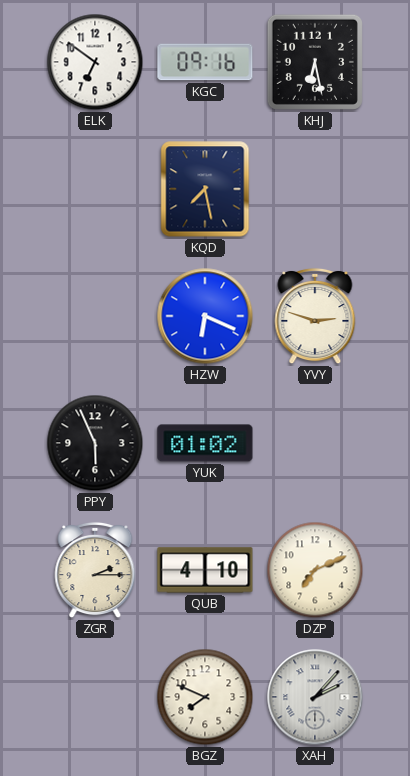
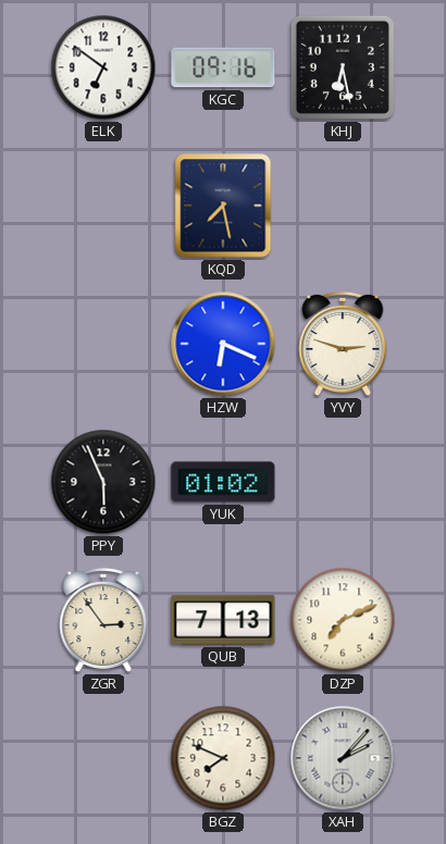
ZGR: 2:15 -> 2:54 (103, 620)
QUB: 4:10 -> 7:13 (223, 620)
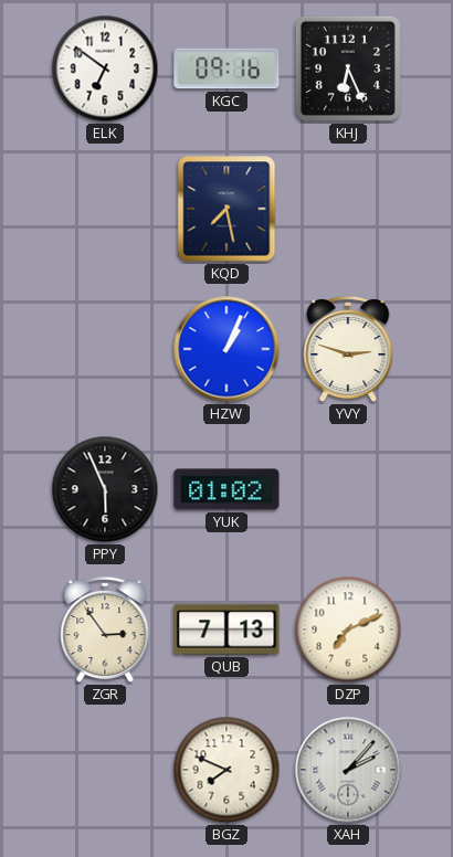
KHJ: 6:28 -> 6:26 (348, 68)
HZW: 6:19 -> 1:04 (227, 349)
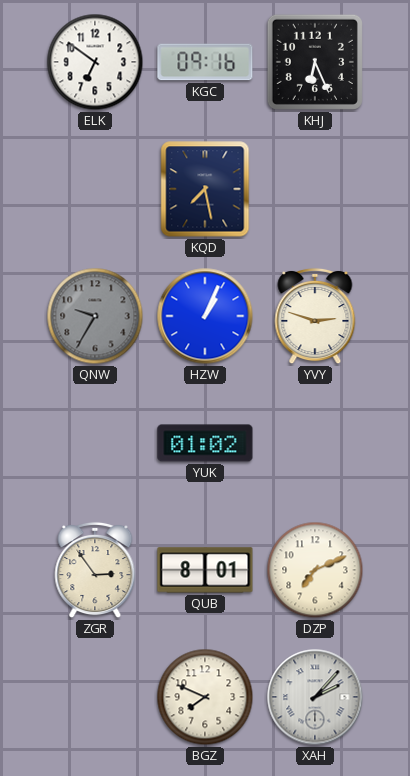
QNW: none -> 9:35 (95, 316)
PPY: 5:56 -> none (105, 489)
QUB: 7:13 -> 8:01 (205, 570)
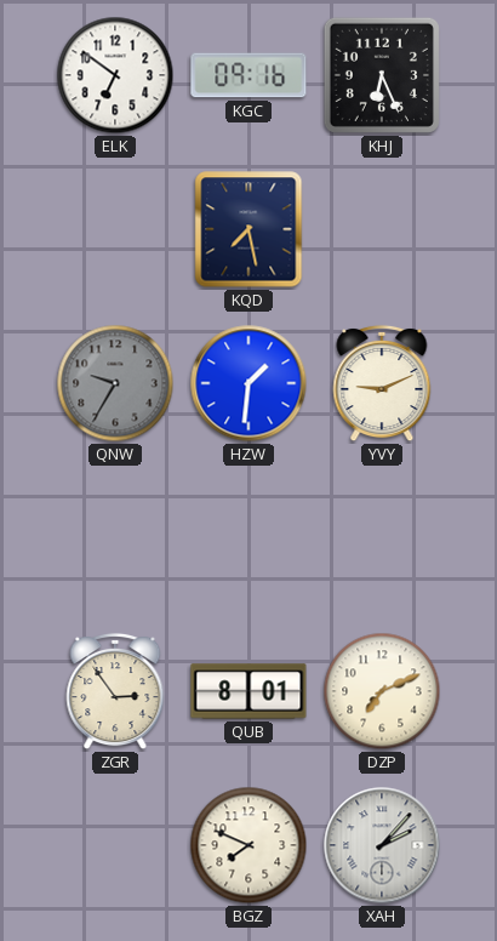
HZW: 1:04 -> 1:31 (248, 383)
YVY: 2:48 -> 9:11 (382, 383)
YUK: 01:02 -> none (205, 443)
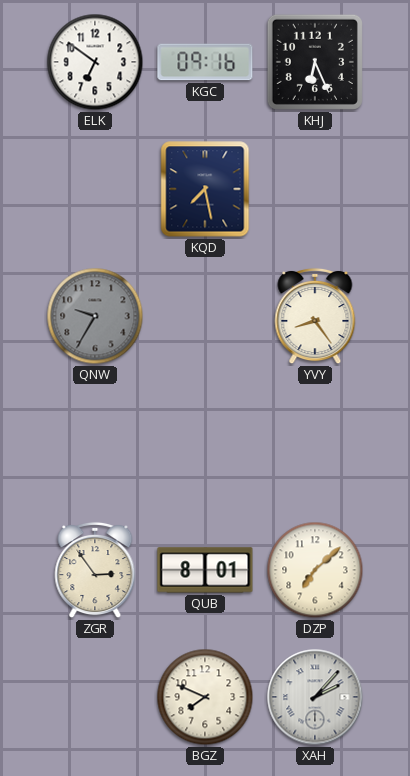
HZW: 1:31 -> none (248, 383)
YVY: 9:11 -> 8:24 (315, 316)
DZP: 7:11 -> 7:08 (315, 570)
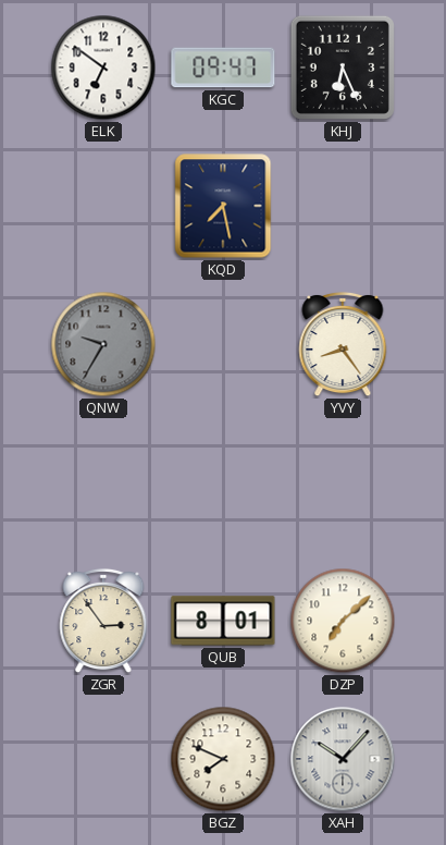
KGC: 09:16 -> 09:47 (223, 68)
XAH: 2:07 -> 10:07 (343, 759)
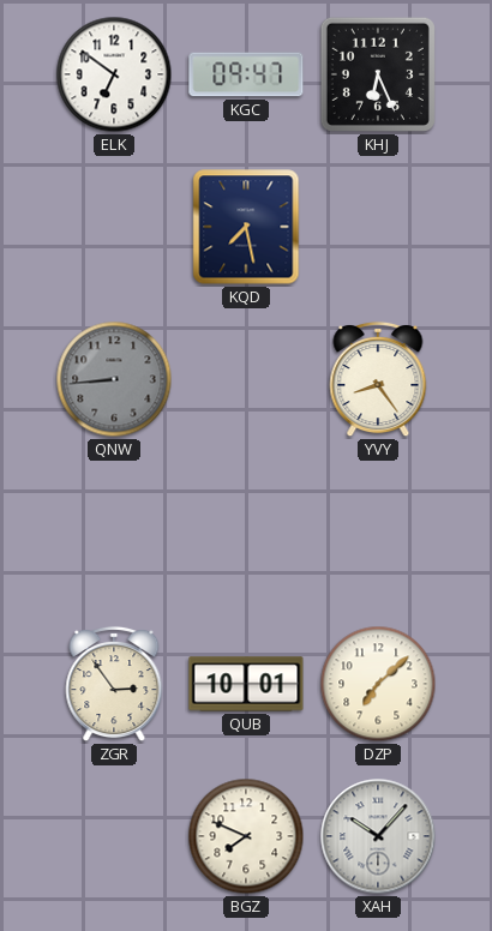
QNW: 9:35 -> 8:44 (114, 379)
QUB: 8:01 -> 10:01 (246, 684)
